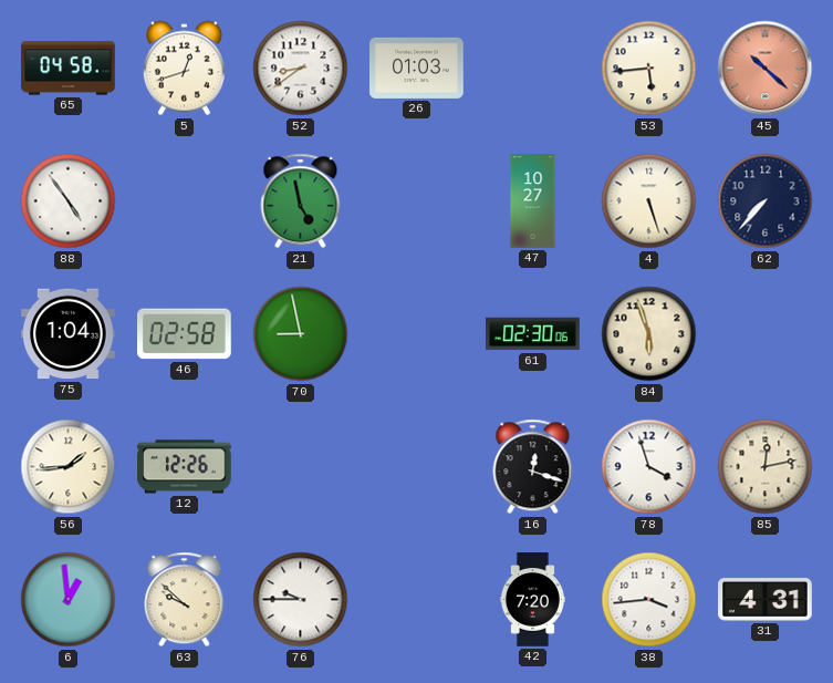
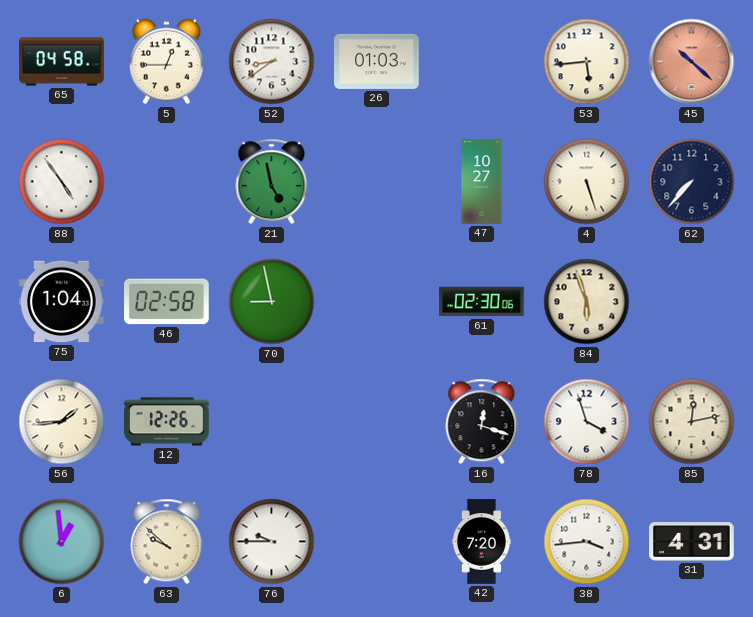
5: 12:42 -> 12:45 (166, 62)
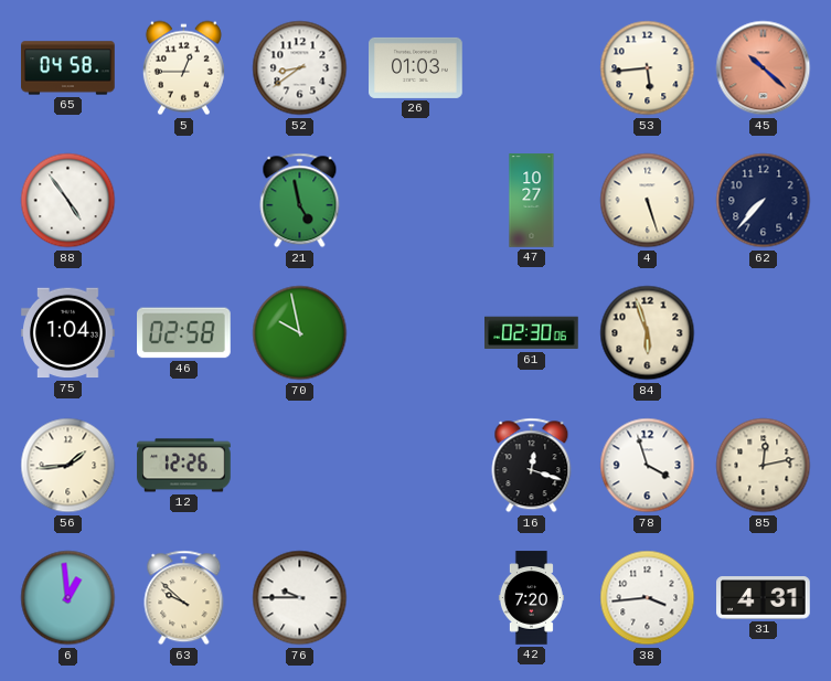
70: 8:58 -> 9:58 (300, 333)
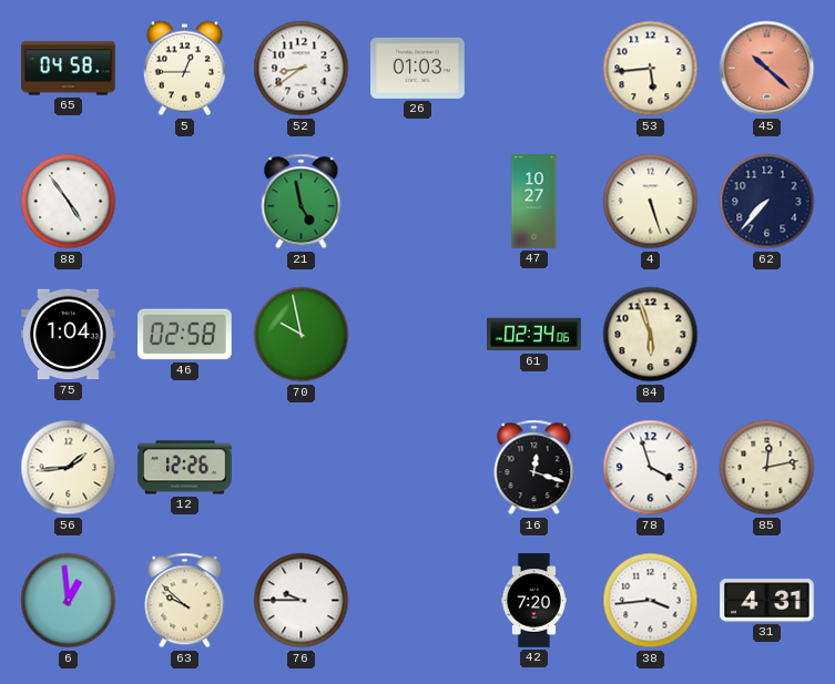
61: 02:30 -> 02:34 (534, 335)
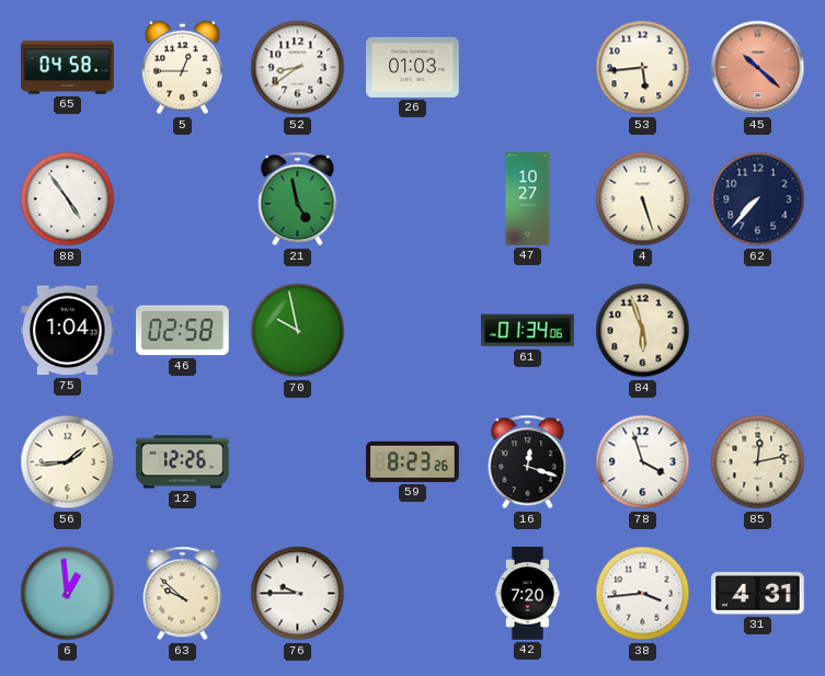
61: 02:34 -> 01:34 (528, 331)
59: none -> 8:23 (413, 461)
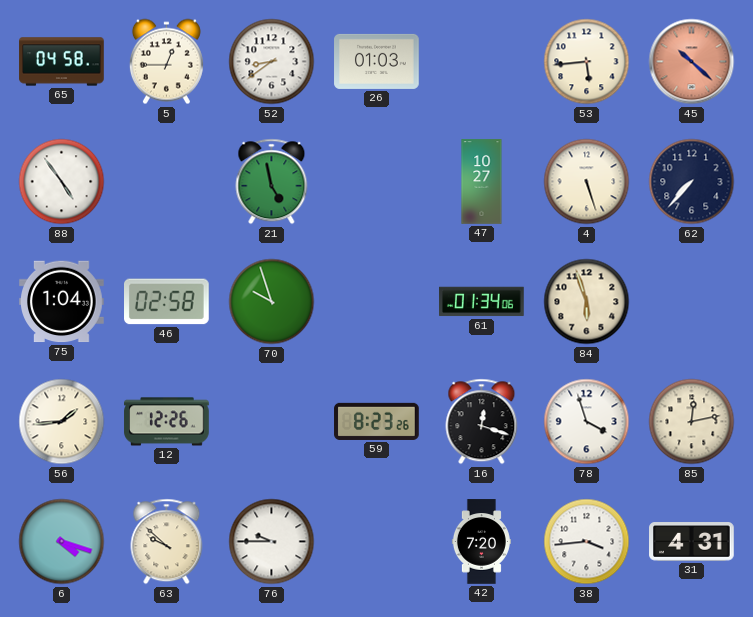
70: 9:58 -> 9:57 (272, 302)
6: 12:59 -> 4:18 (62, 542)
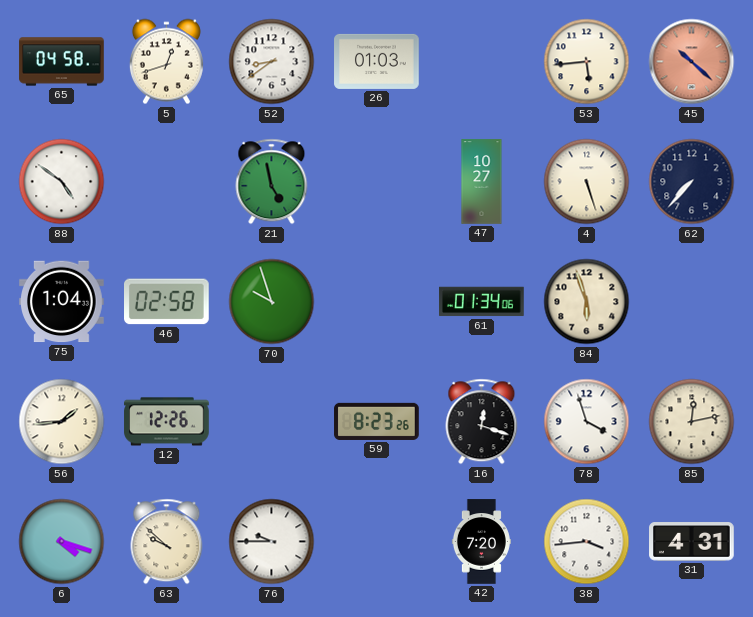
5: 12:45 -> 12:42 (166, 62)
88: 4:54 -> 4:51 (62, 182)
